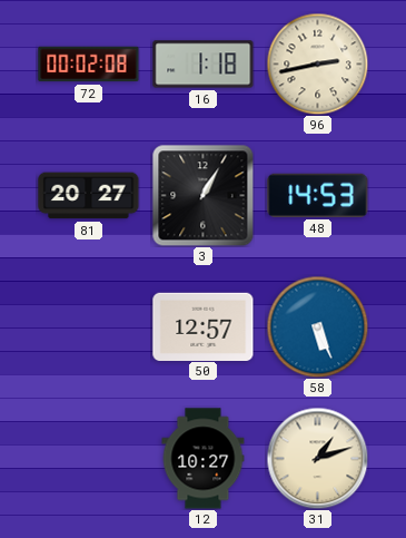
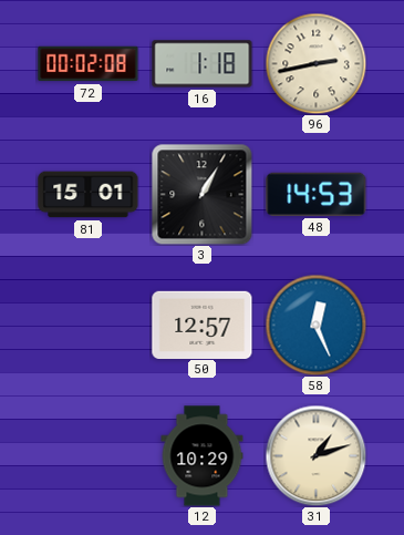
81: 20:27 -> 15:01 (89, 195)
58: 5:26 -> 12:26 (315, 325)
12: 10:27 -> 10:29 (203, 456)
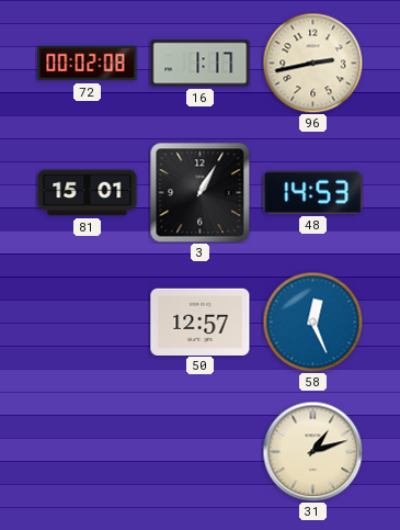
16: 1:18 -> 1:17 (201, 64)
12: 10:29 -> none (203, 456)
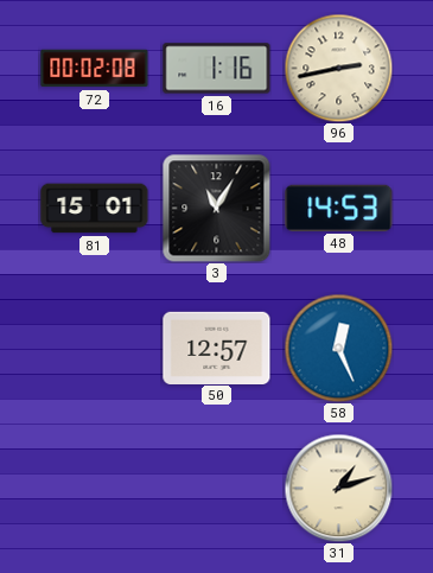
16: 1:17 -> 1:16 (217, 69)
3: 1:05 -> 11:05 (216, 208)
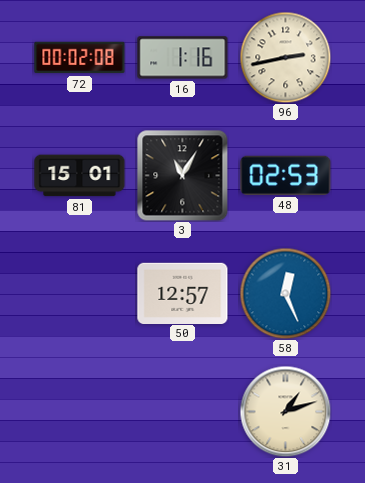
48: 14:53 -> 02:53 (286, 175)
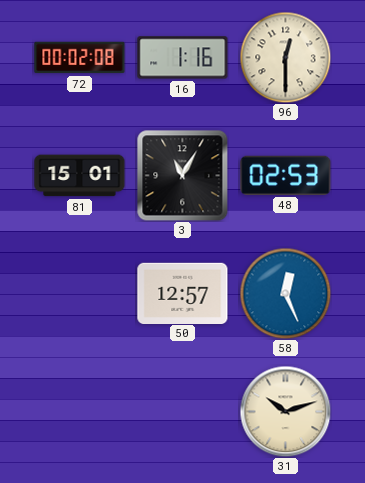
96: 2:43 -> 12:30 (285, 57)
31: 1:12 -> 10:12 (285, 411)
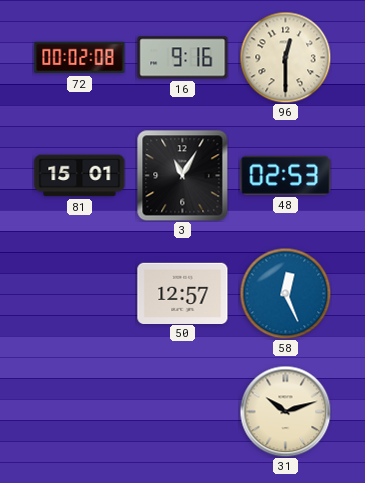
16: 1:16 -> 9:16 (183, 58)
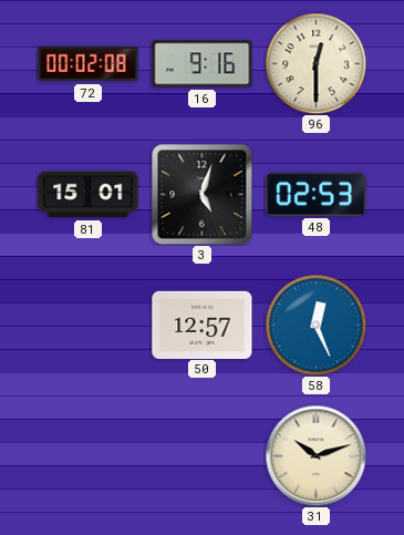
3: 11:05 -> 5:03 (201, 194)
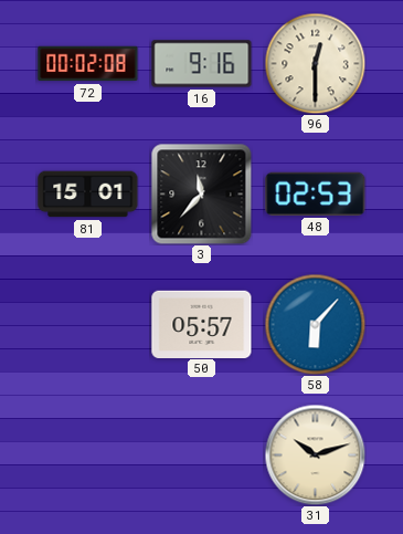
3: 5:03 -> 11:37 (201, 193)
50: 12:57 -> 05:57 (202, 324)
58: 12:26 -> 6:07 (315, 324)
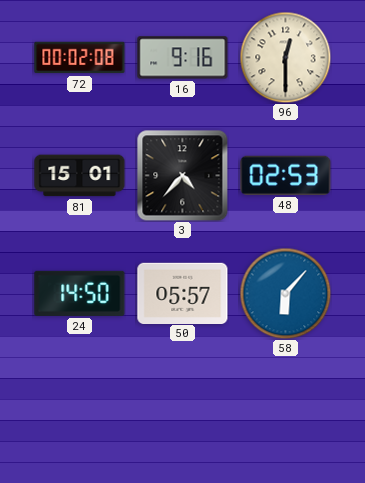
3: 11:37 -> 4:37 (182, 175)
24: none -> 14:50 (80, 293)
31: 10:12 -> none (315, 454)
